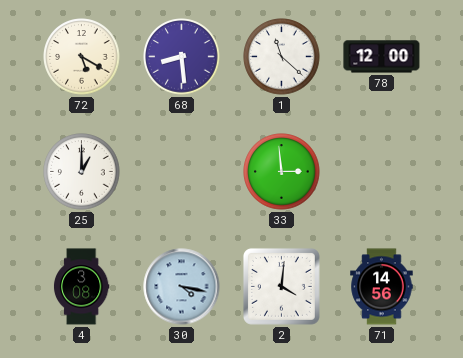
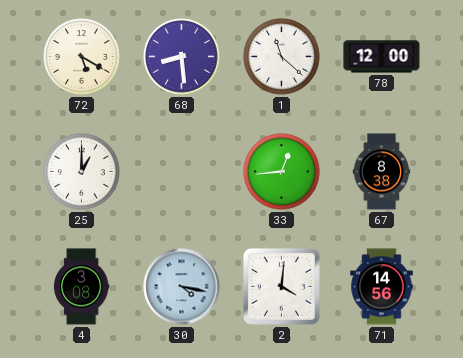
33: 2:59 -> 12:44 (282, 172)
67: none -> 8:38 (382, 172)
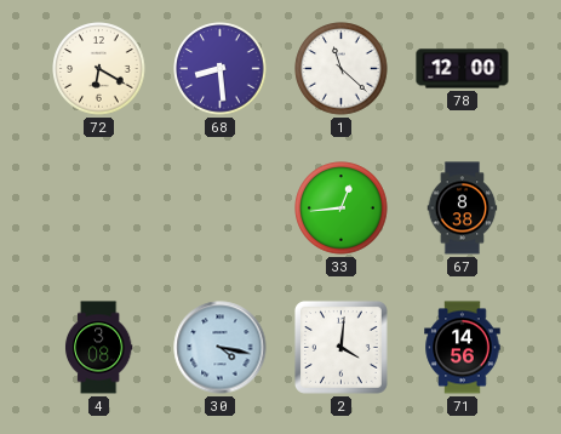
72: 5:20 -> 6:20 (99, 69)
25: 1:00 -> none (82, 172)
